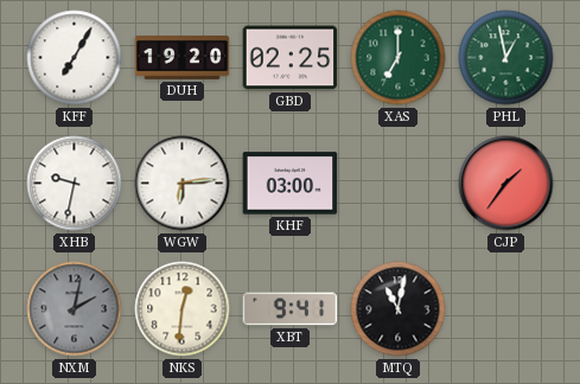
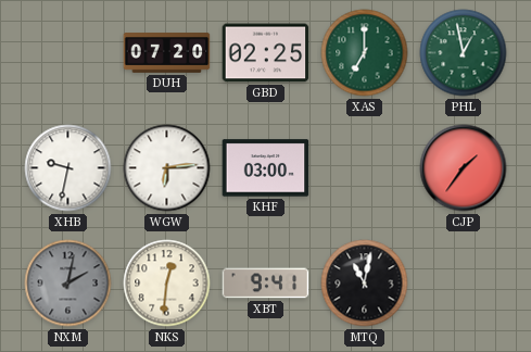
KFF: 7:05 -> none (75, 58)
DUH: 19:20 -> 07:20 (167, 53)
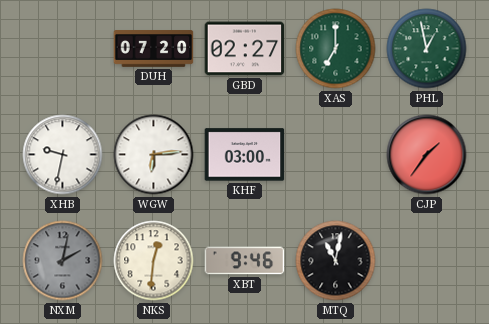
GBD: 02:25 -> 02:27 (245, 49)
XBT: 9:41 -> 9:46 (245, 261)
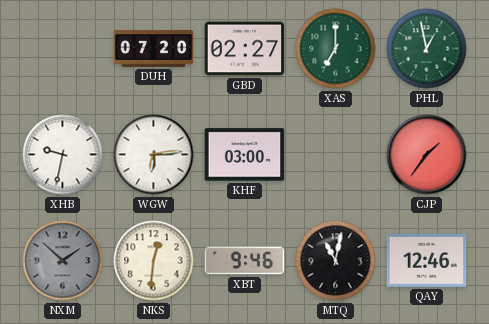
NXM: 2:02 -> 1:52 (63, 261)
QAY: none -> 12:46 (427, 261)
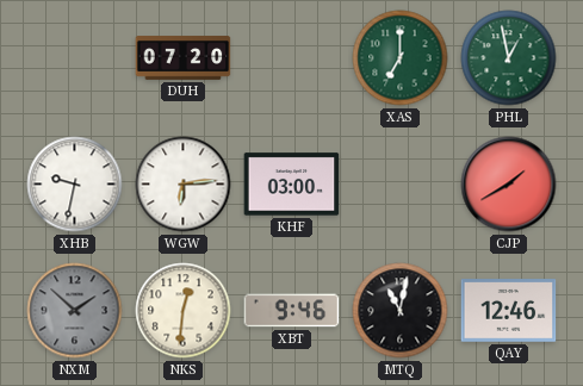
GBD: 02:27 -> none (245, 49)
CJP: 1:36 -> 1:40 (509, 185)
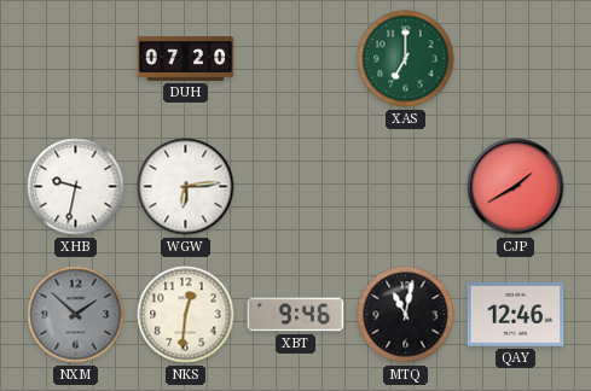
PHL: 12:58 -> none (509, 58)
KHF: 03:00 -> none (292, 185)
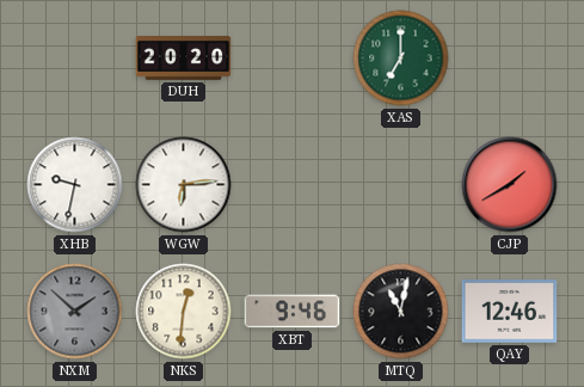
DUH: 07:20 -> 20:20 (184, 59)
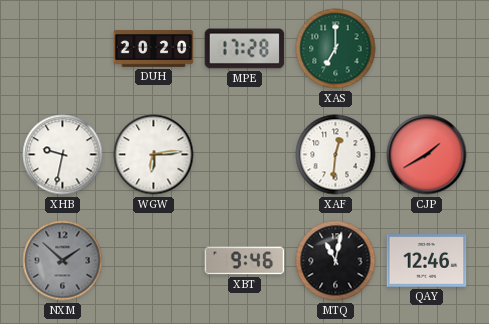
MPE: none -> 17:28 (245, 49)
XAF: none -> 12:31 (336, 155)
NKS: 12:31 -> none (184, 312)
